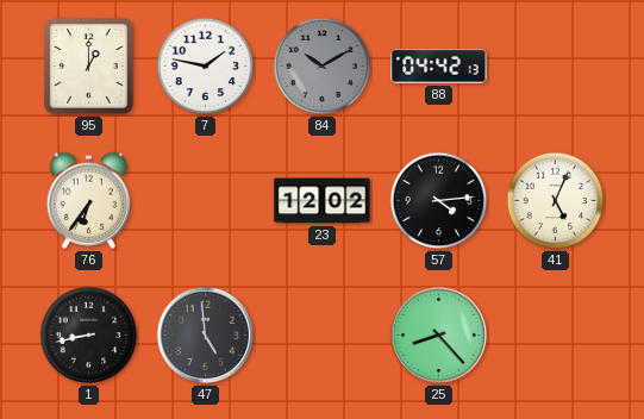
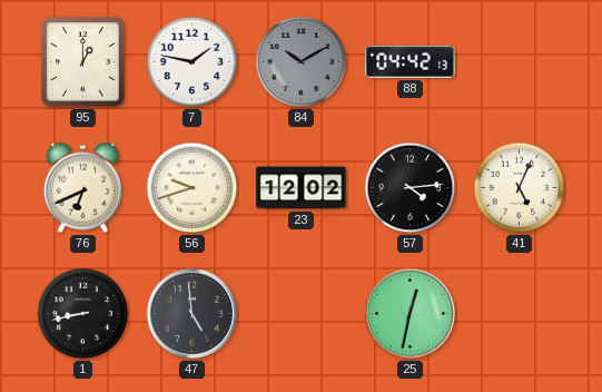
76: 6:36 -> 6:41 (82, 187)
56: none -> 9:42 (193, 188)
25: 8:23 -> 12:32 (411, 314)
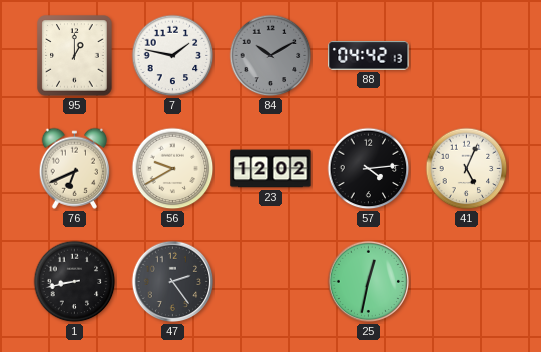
56: 9:42 -> 9:40 (173, 169)
47: 4:59 -> 2:24 (173, 282)
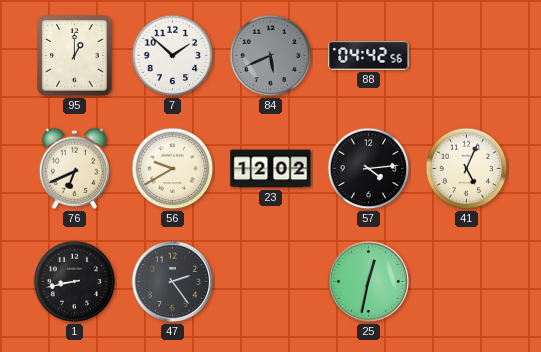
7: 1:47 -> 1:52 (173, 56)
84: 10:10 -> 5:41 (271, 56)
88: 04:42:13 -> 04:42:56 (369, 56)
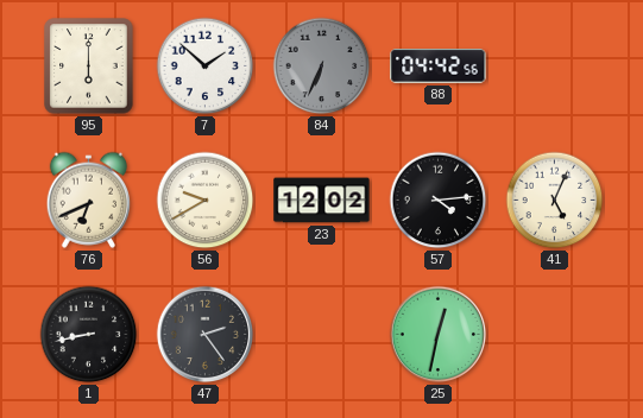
95: 1:00 -> 6:00 (89, 66)
84: 5:41 -> 6:34 (322, 66)
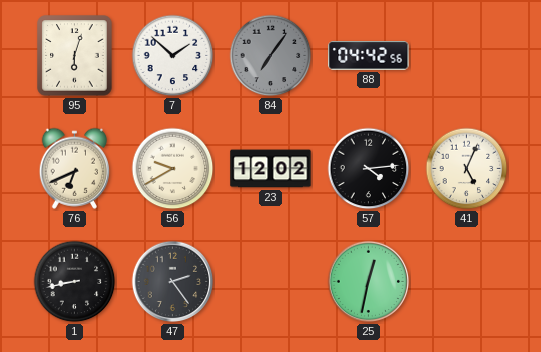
95: 6:00 -> 6:03 (75, 56)
84: 6:34 -> 7:06 (271, 56)
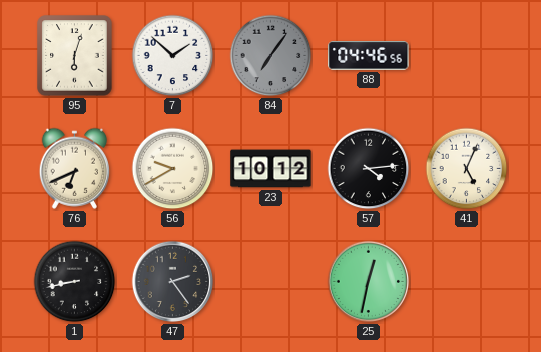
88: 04:42 -> 04:46 (369, 56)
23: 12:02 -> 10:12 (271, 169)
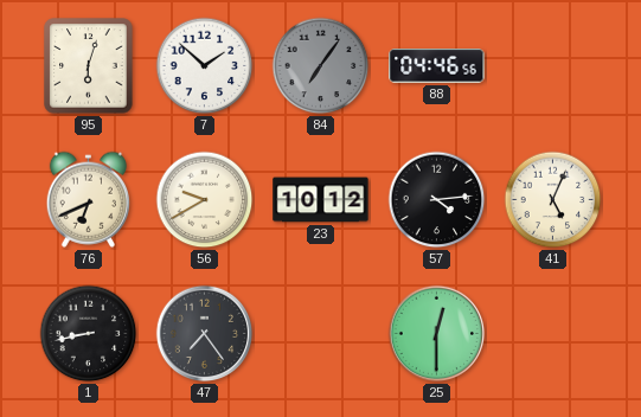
47: 2:24 -> 7:24 (205, 334)
25: 12:32 -> 12:30 (437, 334)
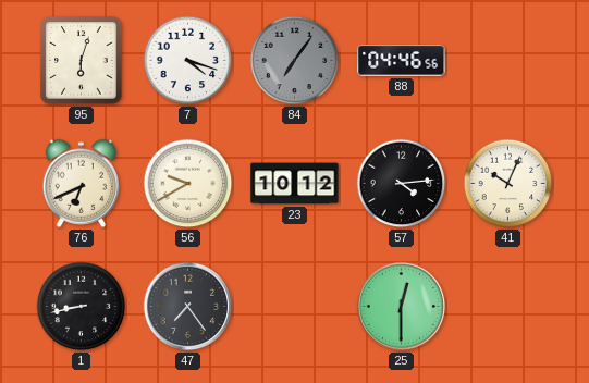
7: 1:52 -> 4:18 (188, 61)
41: 5:04 -> 10:04 (508, 184)
